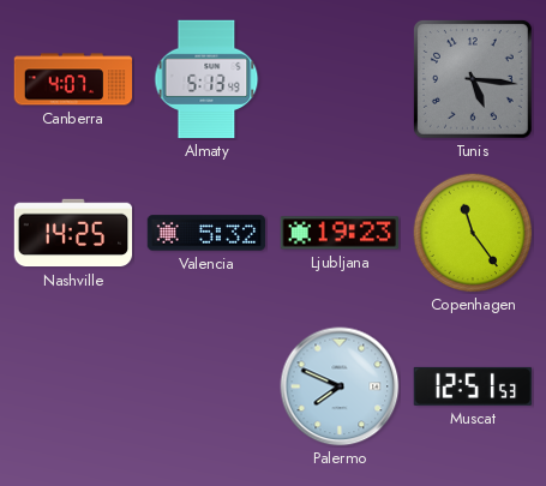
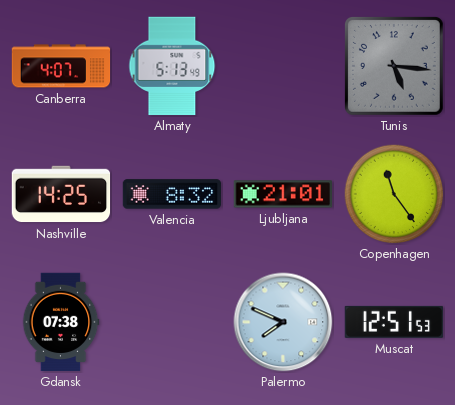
Valencia: 5:32 -> 8:32 (172, 194)
Ljubljana: 19:23 -> 21:01 (283, 194)
Gdansk: none -> 07:38 (61, 322)
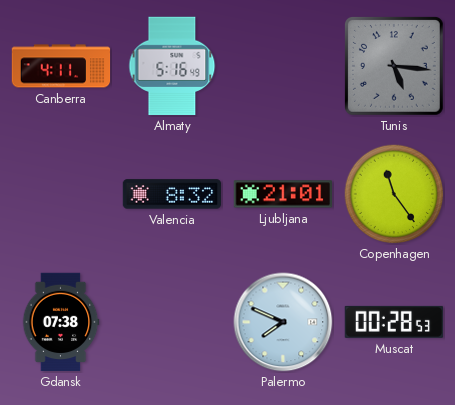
Canberra: 4:07 -> 4:11 (61, 66)
Almaty: 5:13 -> 5:16 (172, 66)
Nashville: 14:25 -> none (61, 194)
Muscat: 12:51 -> 00:28 (394, 322)
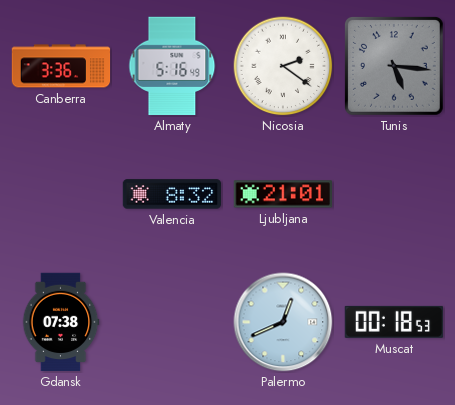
Canberra: 4:11 -> 3:36 (61, 66)
Nicosia: none -> 2:21 (283, 66)
Copenhagen: 11:24 -> none (394, 194)
Palermo: 7:49 -> 12:41 (283, 322)
Muscat: 00:28 -> 00:18 (394, 322)
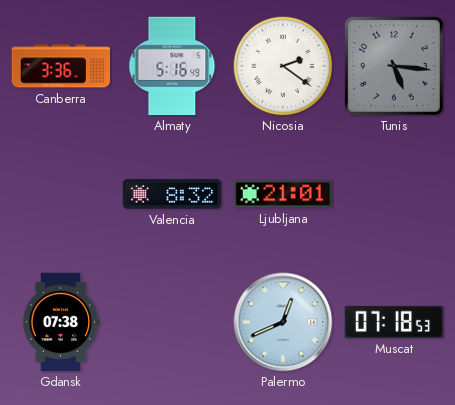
Muscat: 00:18 -> 07:18 (394, 322)
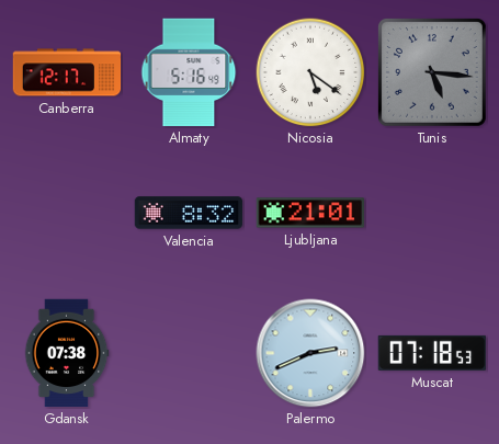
Canberra: 3:36 -> 12:17 (67, 72)
Nicosia: 2:21 -> 5:21 (310, 72)
Palermo: 12:41 -> 2:41 (310, 353)
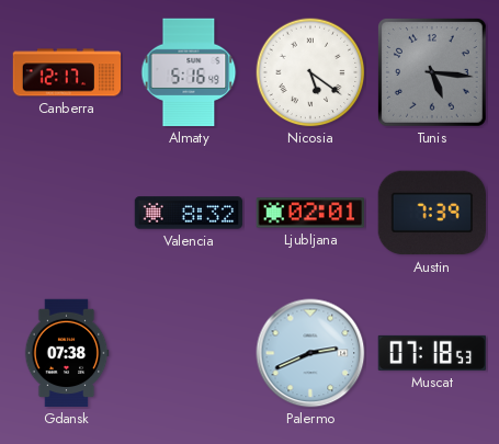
Ljubljana: 21:01 -> 02:01 (310, 213)
Austin: none -> 7:39 (431, 213)
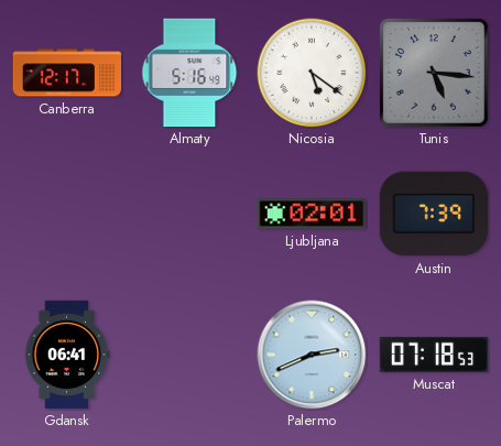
Valencia: 8:32 -> none (189, 213)
Gdansk: 07:38 -> 06:41 (67, 355)
